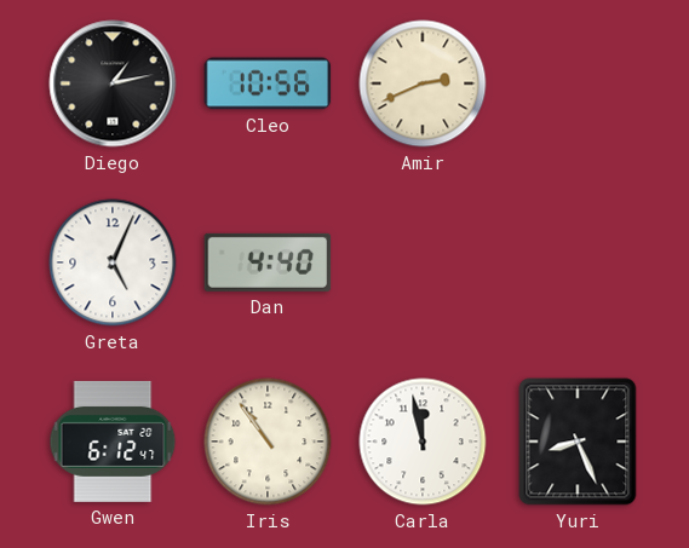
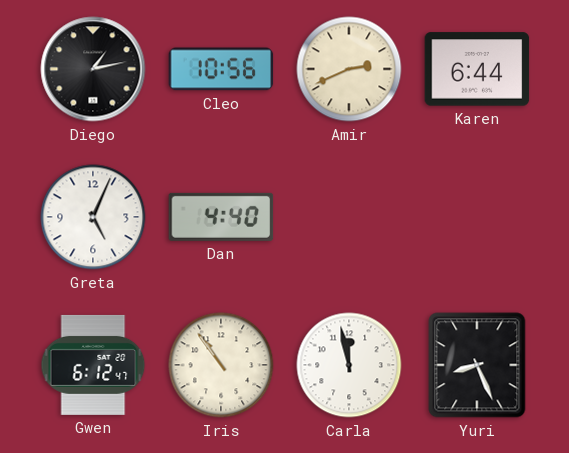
Karen: none -> 6:44 (477, 69)
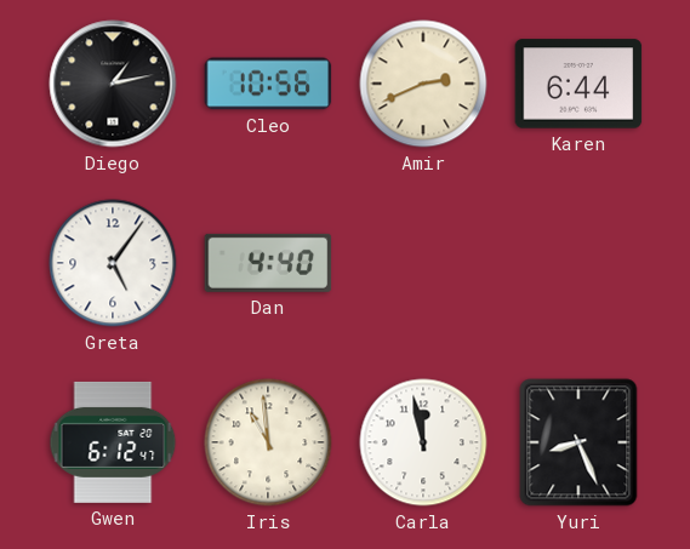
Greta: 5:04 -> 5:06 (113, 263)
Iris: 10:54 -> 10:59 (268, 442)
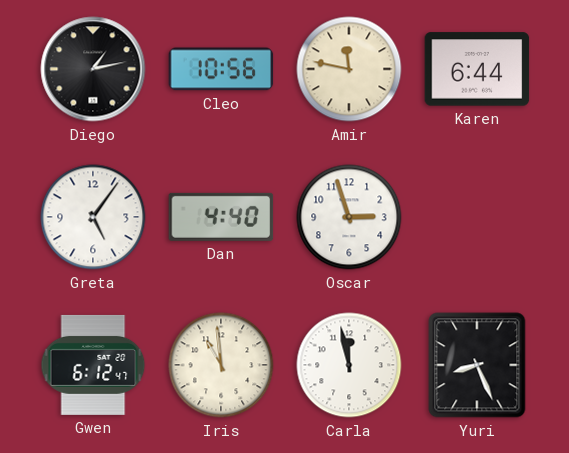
Amir: 2:41 -> 11:47 (349, 69)
Oscar: none -> 2:57 (349, 217)
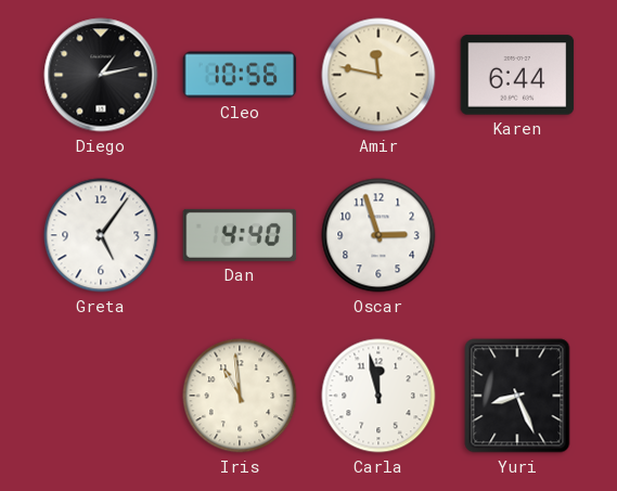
Gwen: 6:12 -> none (93, 365)
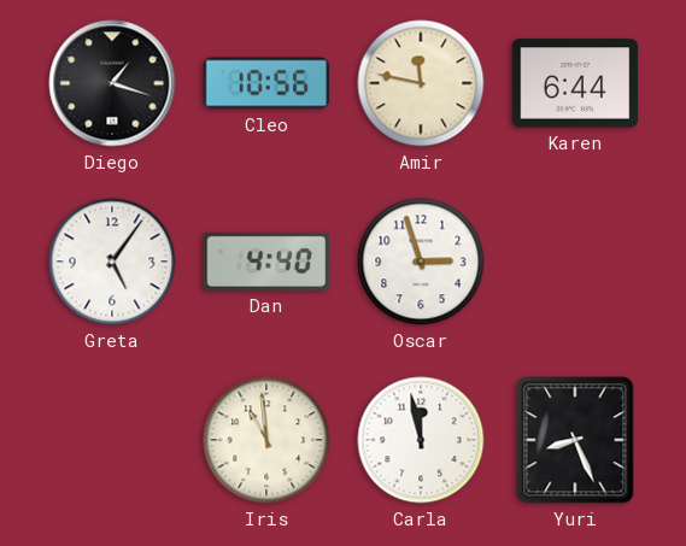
Diego: 1:13 -> 1:18 (112, 83)
